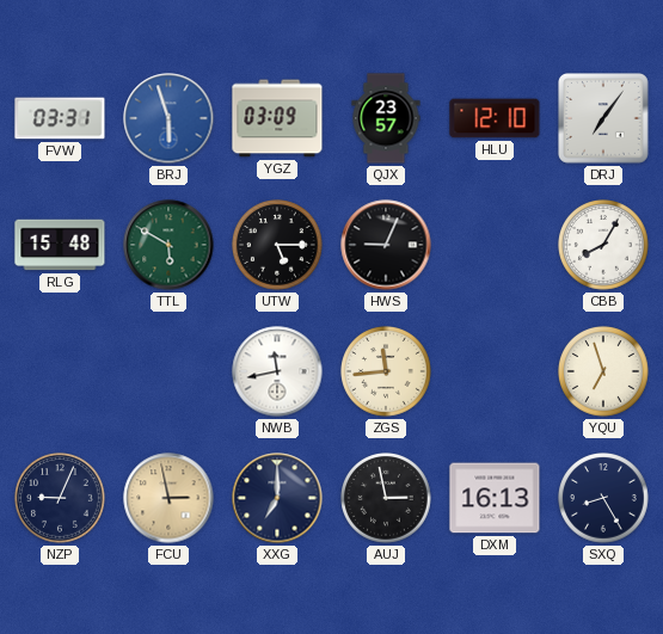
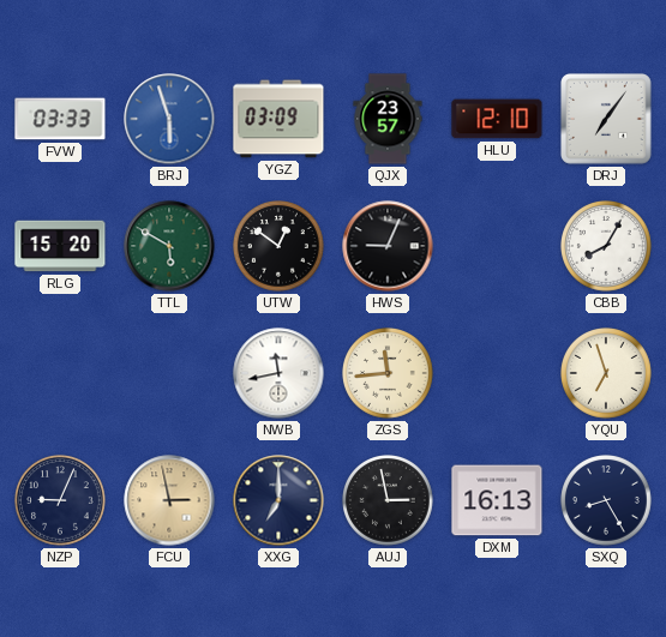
FVW: 03:31 -> 03:33 (60, 119)
RLG: 15:48 -> 15:20 (60, 246)
UTW: 5:15 -> 12:51 (278, 246)
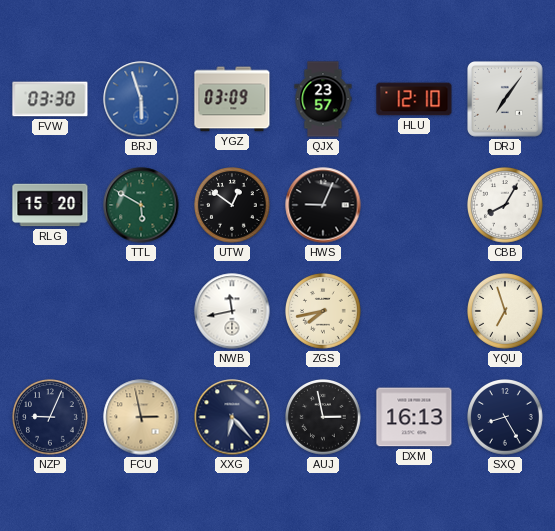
FVW: 03:33 -> 03:30 (50, 99)
ZGS: 11:44 -> 7:43 (323, 311)
XXG: 7:00 -> 6:23 (232, 417)
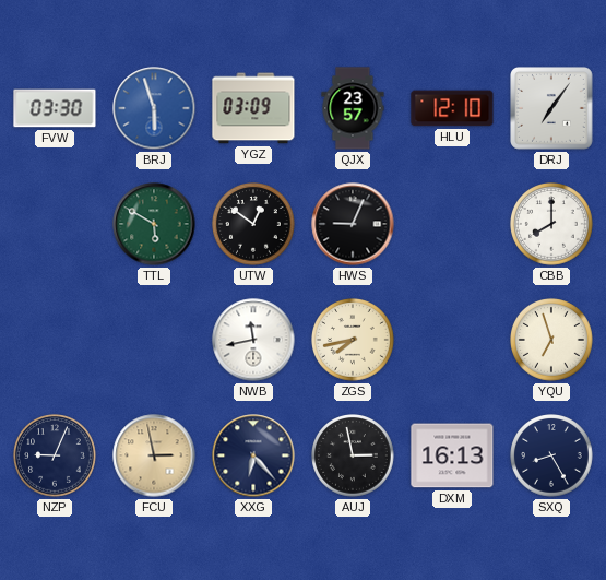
RLG: 15:20 -> none (50, 205)
CBB: 8:05 -> 8:00 (551, 224)
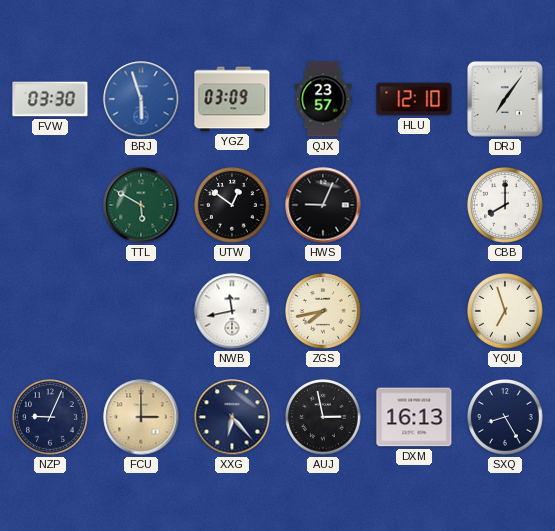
FCU: 2:58 -> 3:00 (141, 417)
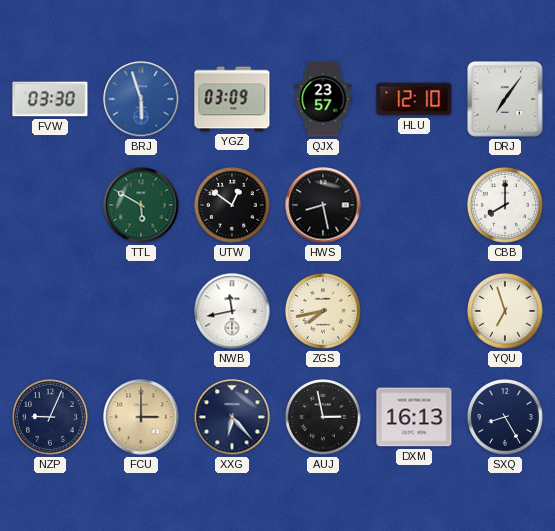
HWS: 9:04 -> 8:28 (323, 205)
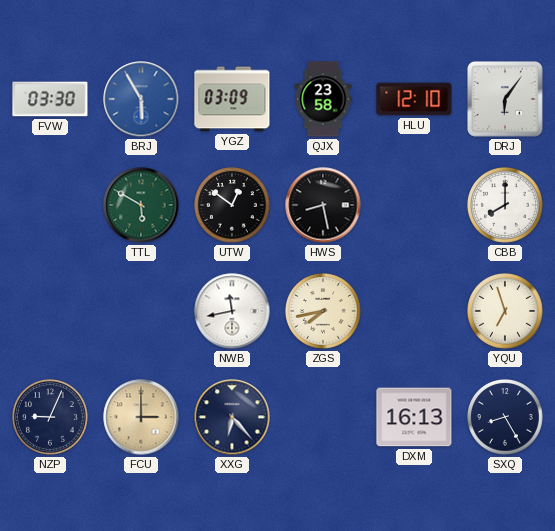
BRJ: 5:57 -> 5:55 (141, 99)
QJX: 23:57 -> 23:58 (323, 99)
DRJ: 7:06 -> 6:06 (506, 100)
AUJ: 2:58 -> none (323, 417)
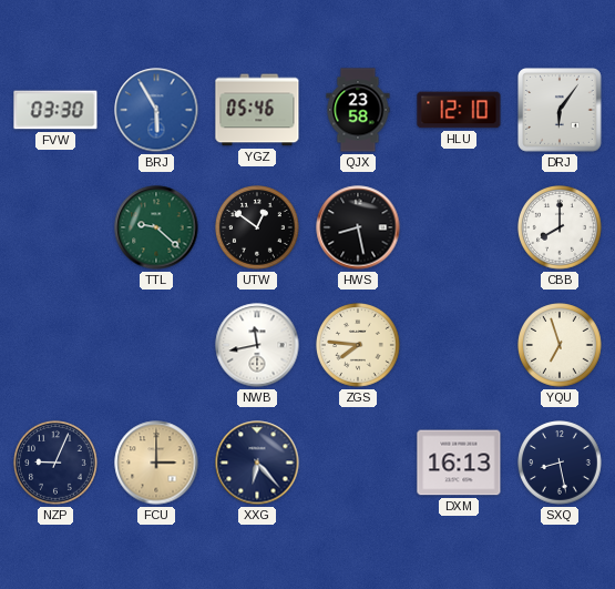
YGZ: 03:09 -> 05:46 (257, 110)
TTL: 5:50 -> 9:22 (156, 227)
ZGS: 7:43 -> 7:46 (358, 345)
SXQ: 8:25 -> 8:28 (560, 463)
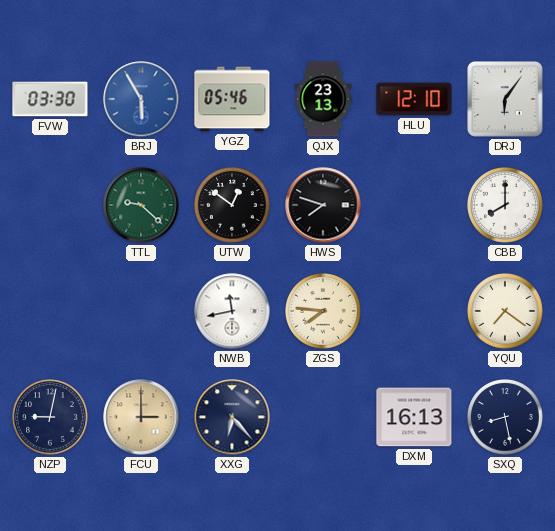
QJX: 23:58 -> 23:13 (323, 99)
HWS: 8:28 -> 7:48 (323, 205)
YQU: 6:57 -> 7:21 (505, 311)
NZP: 9:04 -> 9:02 (50, 417)
